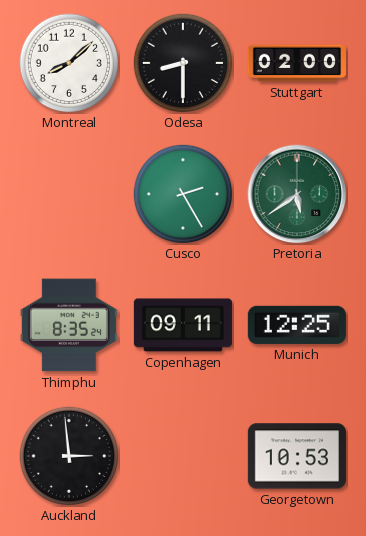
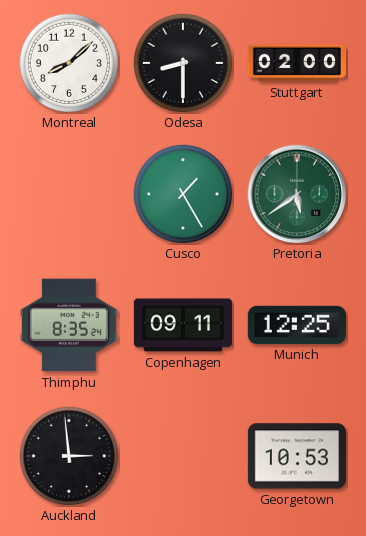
Cusco: 2:25 -> 1:25 (183, 194)
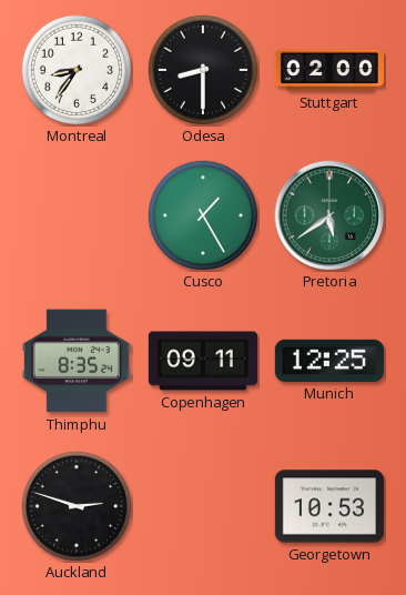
Montreal: 8:08 -> 8:36 (77, 70)
Auckland: 2:59 -> 2:48 (77, 506)
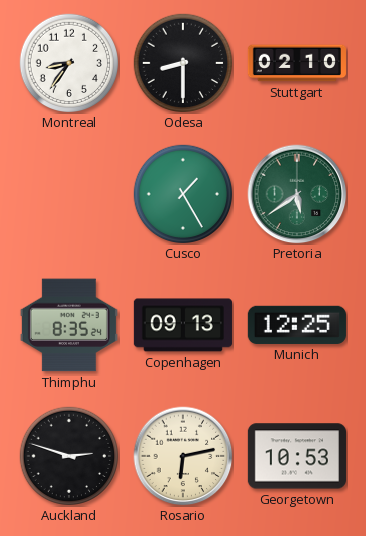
Stuttgart: 02:00 -> 02:10 (297, 63)
Copenhagen: 09:11 -> 09:13 (183, 325)
Rosario: none -> 6:13 (183, 456)
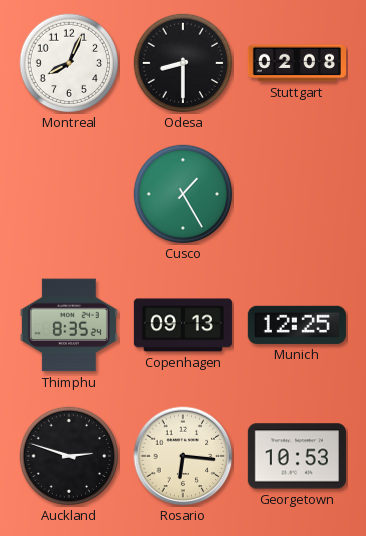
Montreal: 8:36 -> 8:04 (69, 63)
Stuttgart: 02:10 -> 02:08 (297, 63)
Pretoria: 5:39 -> none (297, 194)
Rosario: 6:13 -> 6:16 (183, 456)
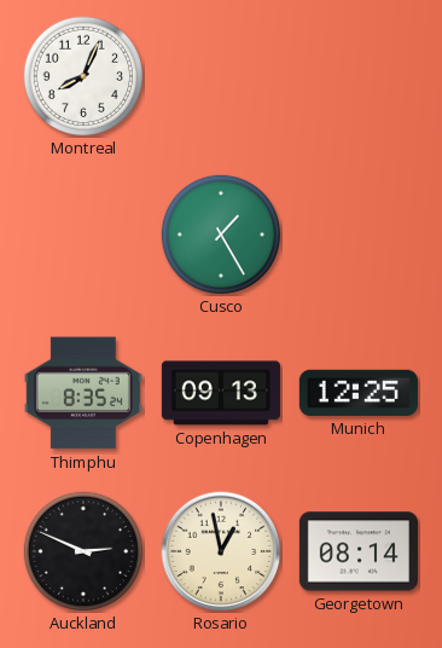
Odesa: 8:30 -> none (183, 63)
Stuttgart: 02:08 -> none (297, 63)
Auckland: 2:48 -> 2:49 (83, 551)
Rosario: 6:16 -> 12:58 (221, 551)
Georgetown: 10:53 -> 08:14 (359, 551)
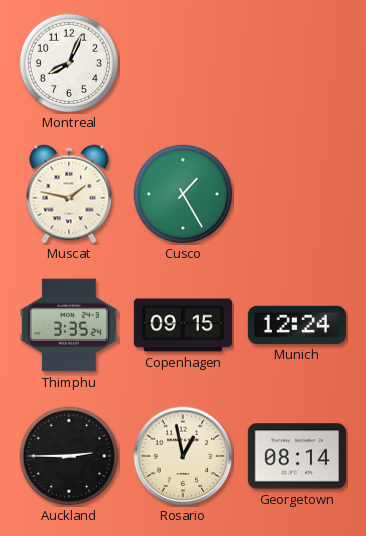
Muscat: none -> 1:47 (69, 194)
Thimphu: 8:35 -> 3:35 (69, 325)
Copenhagen: 09:13 -> 09:15 (183, 325)
Munich: 12:25 -> 12:24 (297, 325)
Auckland: 2:49 -> 2:45 (69, 456)
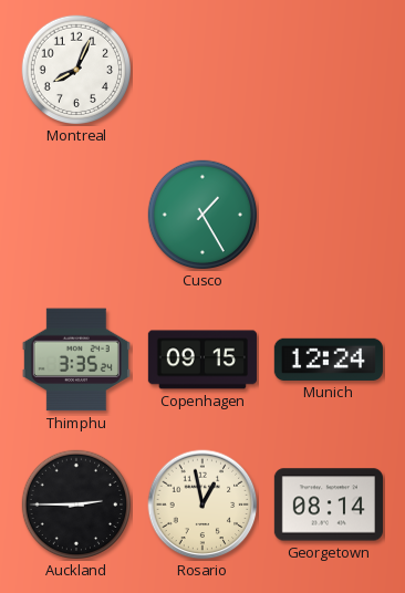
Muscat: 1:47 -> none (69, 194)
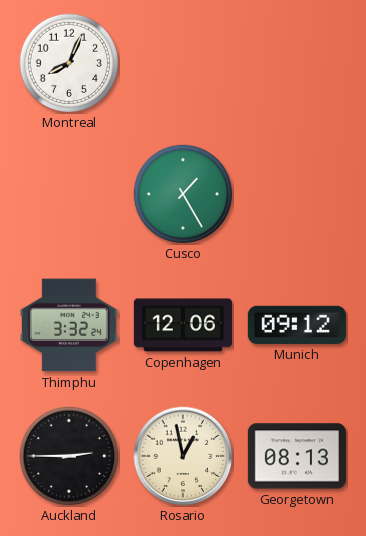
Thimphu: 3:35 -> 3:32 (69, 325)
Copenhagen: 09:15 -> 12:06 (183, 325)
Munich: 12:24 -> 09:12 (297, 325)
Georgetown: 08:14 -> 08:13 (297, 456)
